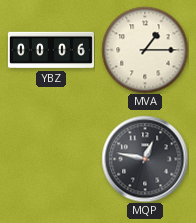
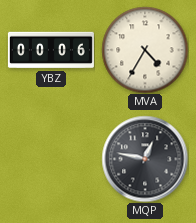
MVA: 1:15 -> 4:35 (145, 50)
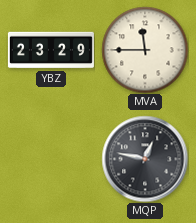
YBZ: 00:06 -> 23:29 (51, 50)
MVA: 4:35 -> 11:45 (145, 50)
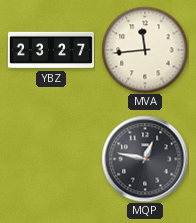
YBZ: 23:29 -> 23:27 (51, 50)
MVA: 11:45 -> 11:44 (145, 50)
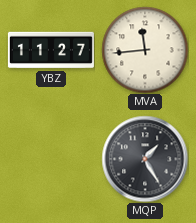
YBZ: 23:27 -> 11:27 (51, 50)
MQP: 12:47 -> 1:25 (145, 159)
